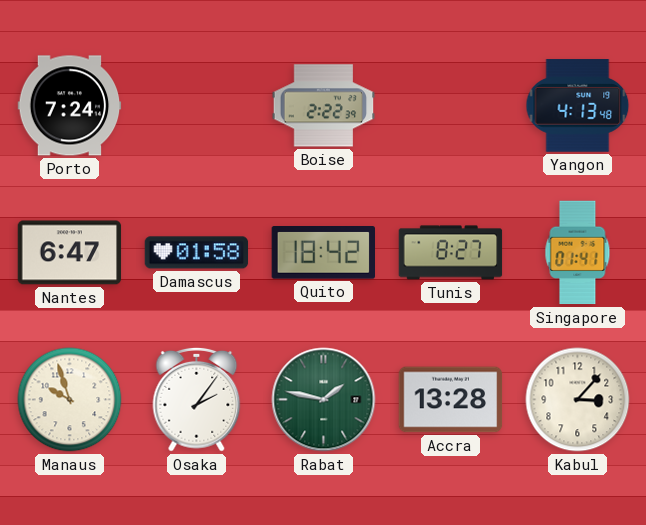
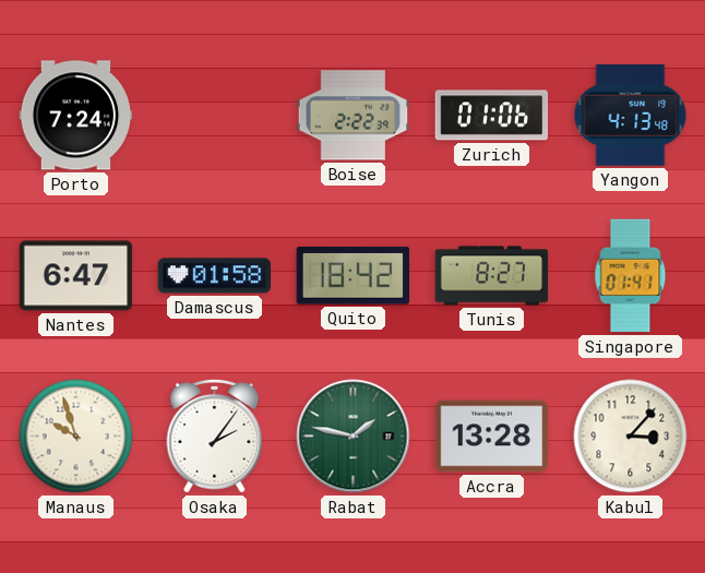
Zurich: none -> 01:06 (492, 116)
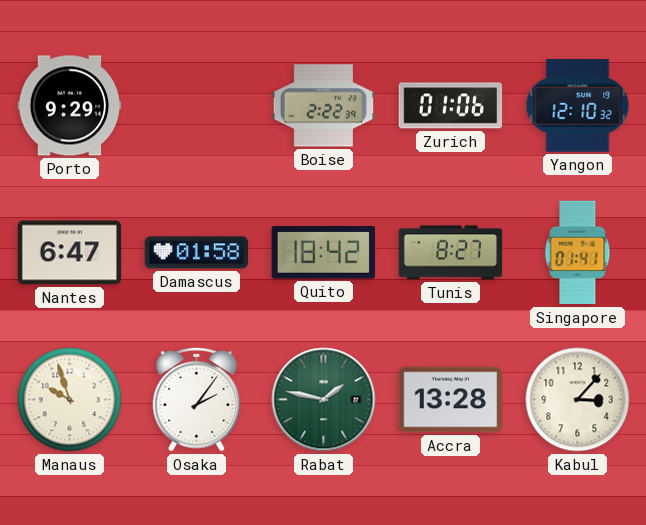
Porto: 7:24 -> 9:29 (70, 106)
Yangon: 4:13 -> 12:10 (578, 106)
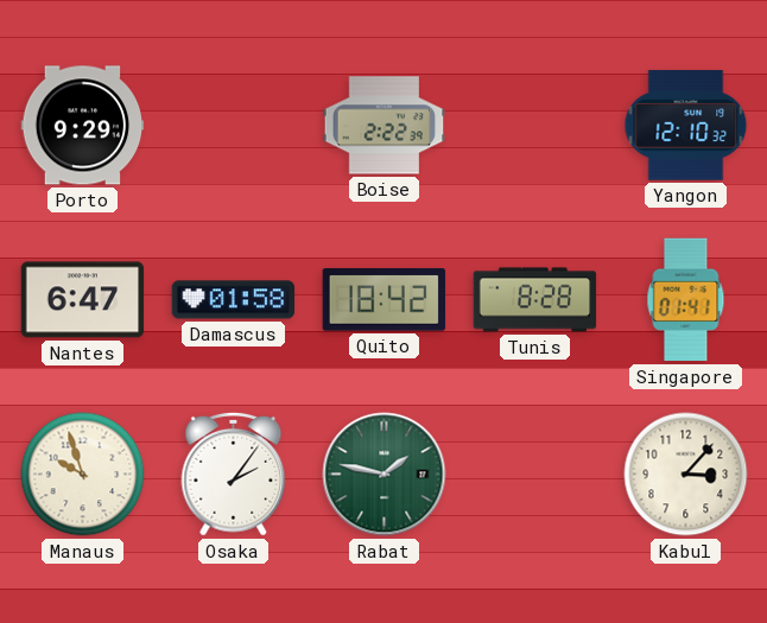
Zurich: 01:06 -> none (451, 106)
Tunis: 8:27 -> 8:28 (535, 300)
Accra: 13:28 -> none (451, 400)
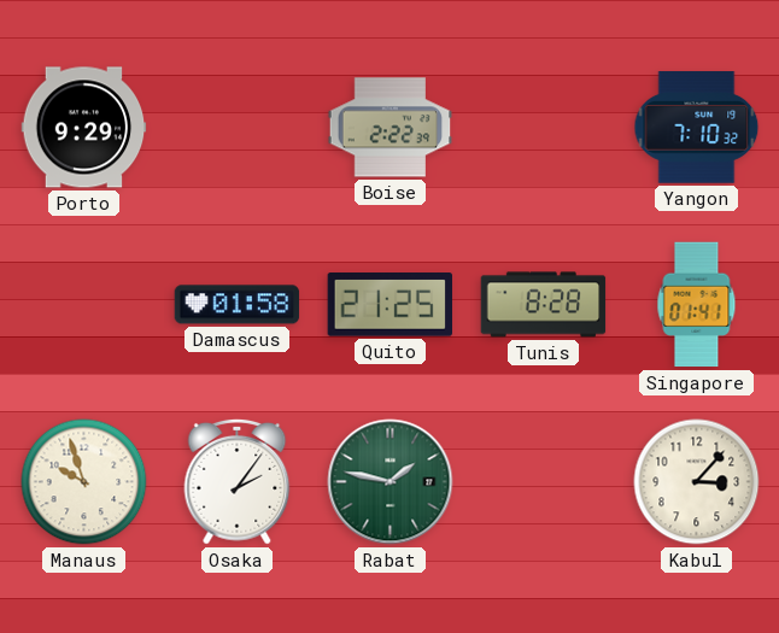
Yangon: 12:10 -> 7:10 (697, 128)
Nantes: 6:47 -> none (83, 300)
Quito: 18:42 -> 21:25 (389, 305)
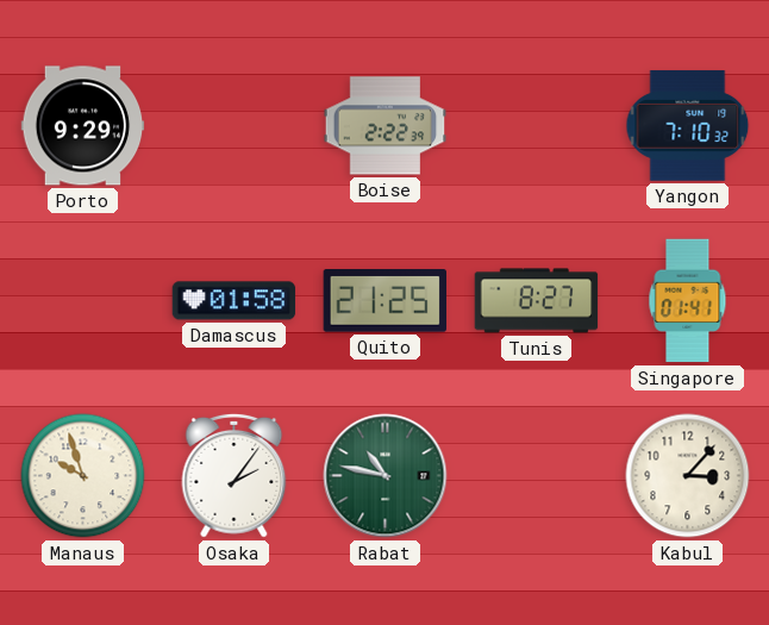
Tunis: 8:28 -> 8:27 (537, 301)
Rabat: 1:47 -> 10:47 (386, 476)
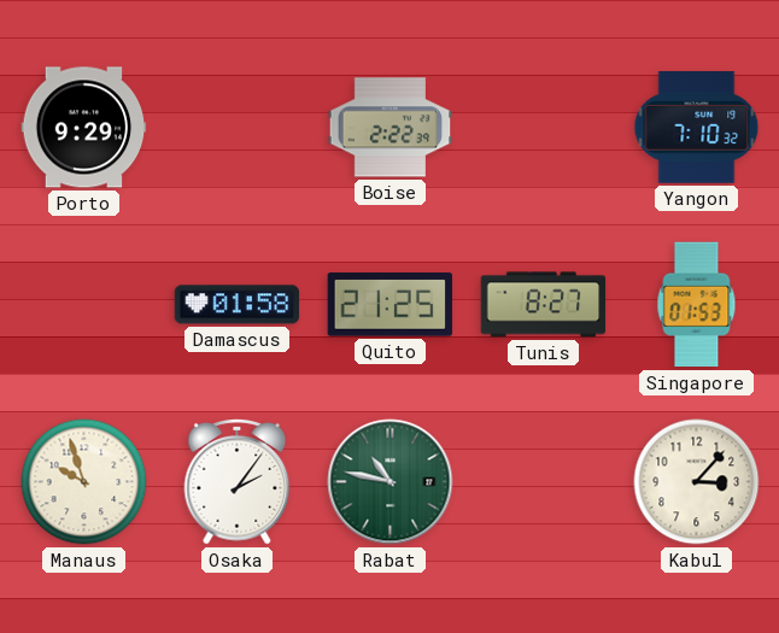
Singapore: 01:41 -> 01:53 (697, 305)
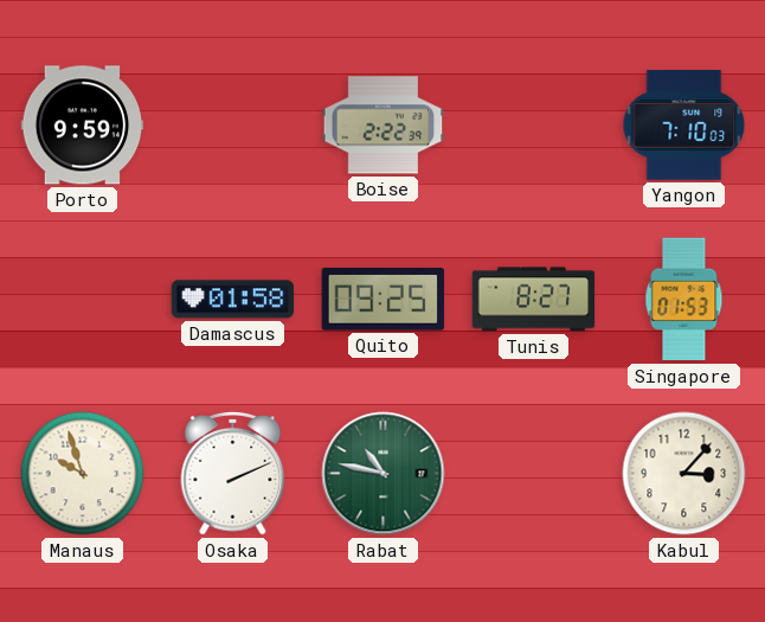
Porto: 9:29 -> 9:59 (83, 126)
Yangon: 7:10:32 -> 7:10:03 (684, 126)
Quito: 21:25 -> 09:25 (382, 300)
Osaka: 2:06 -> 2:11 (233, 473)
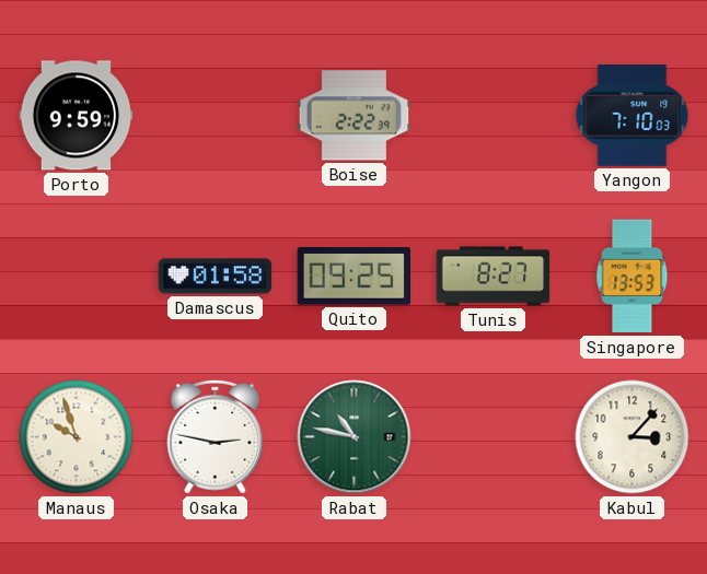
Singapore: 01:53 -> 13:53 (633, 277)
Osaka: 2:11 -> 2:47 (216, 436)
